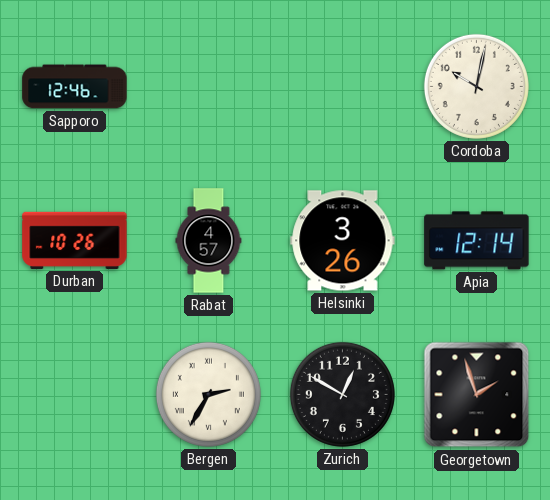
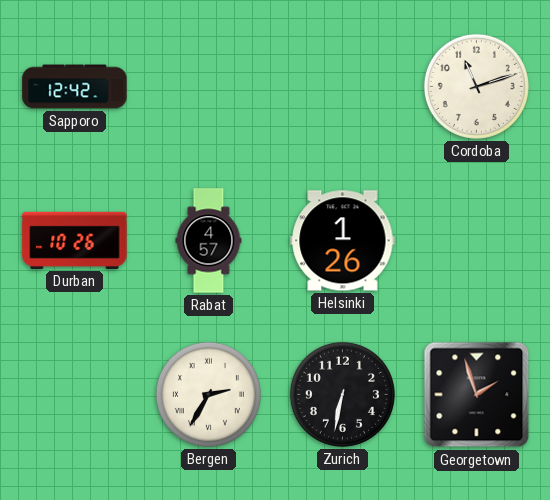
Sapporo: 12:46 -> 12:42 (75, 87)
Cordoba: 10:02 -> 11:12 (476, 86)
Helsinki: 3:26 -> 1:26 (343, 241)
Apia: 12:14 -> none (477, 241)
Zurich: 12:50 -> 6:32 (342, 394)
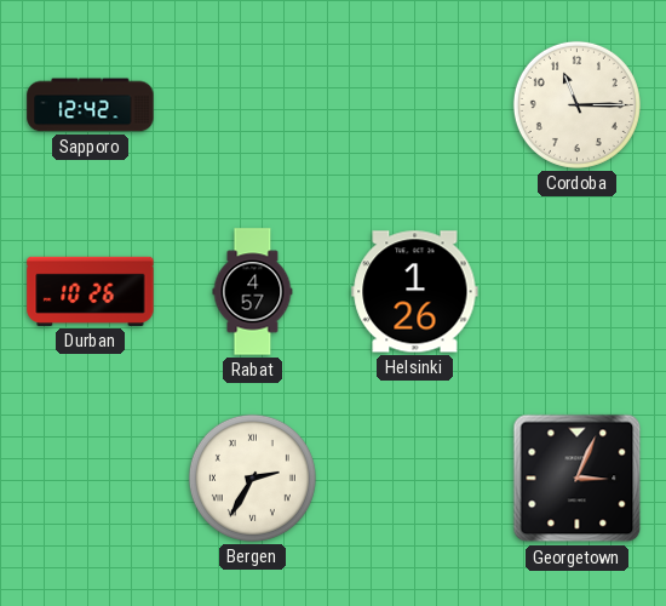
Cordoba: 11:12 -> 11:15 (576, 104)
Zurich: 6:32 -> none (342, 394)
Georgetown: 1:57 -> 3:04 (578, 479)
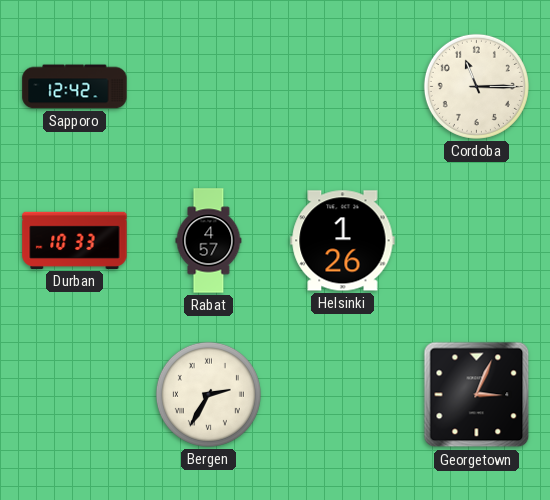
Durban: 10:26 -> 10:33 (75, 240)
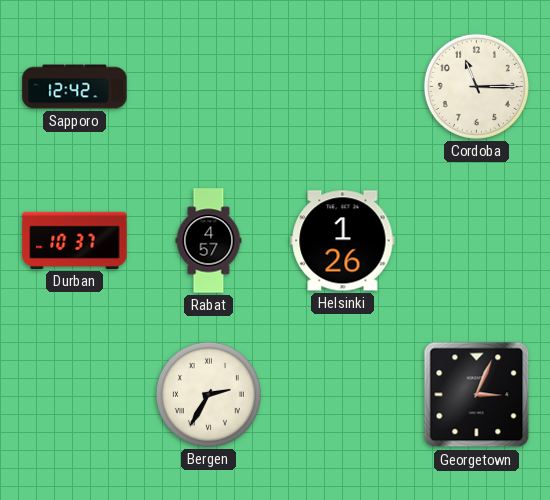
Durban: 10:33 -> 10:37 (75, 240)
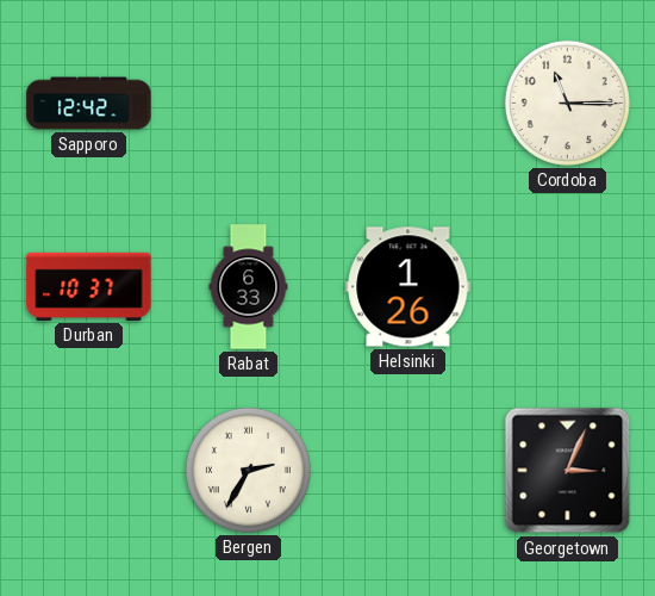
Rabat: 4:57 -> 6:33 (249, 287)
